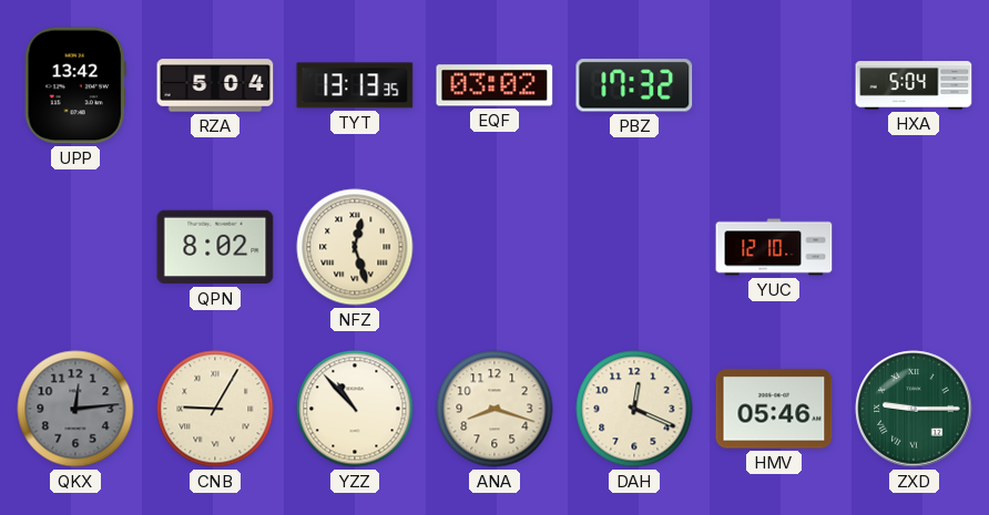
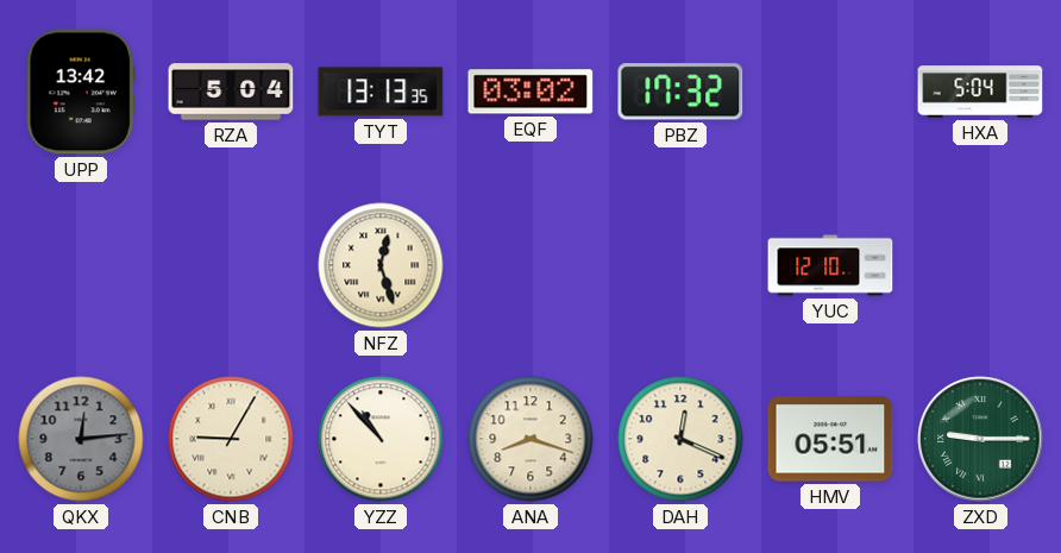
QPN: 8:02 -> none (215, 247)
HMV: 05:46 -> 05:51 (830, 439)
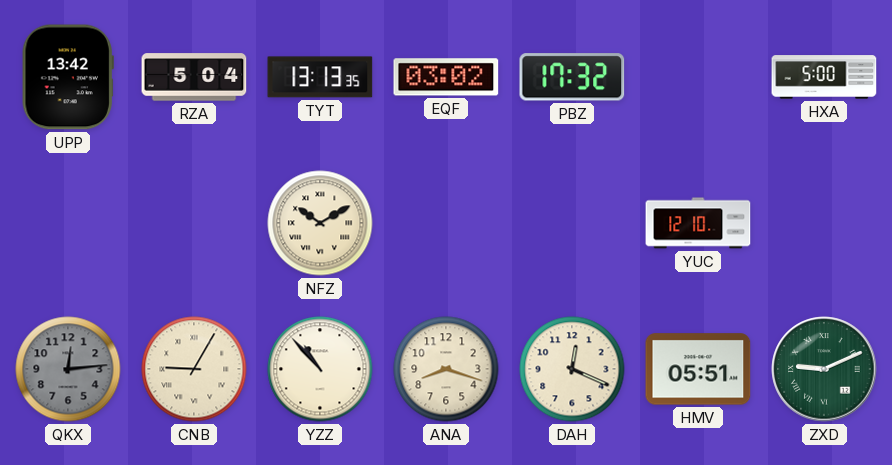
HXA: 5:04 -> 5:00 (824, 77)
NFZ: 12:27 -> 10:10 (320, 223)
ZXD: 9:15 -> 9:11 (824, 369)
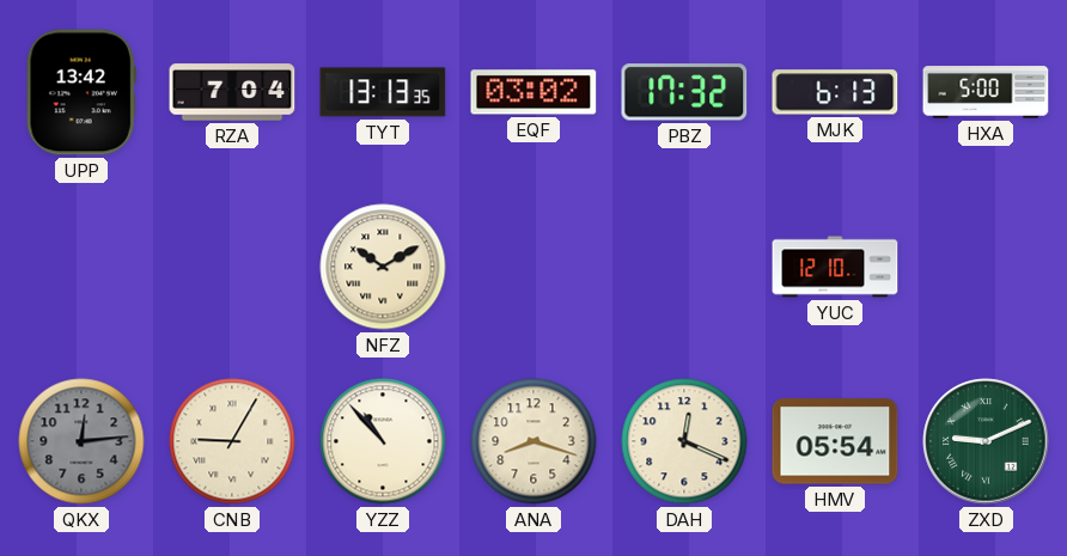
RZA: 5:04 -> 7:04 (232, 92)
MJK: none -> 6:13 (835, 92)
HMV: 05:51 -> 05:54 (835, 441)
